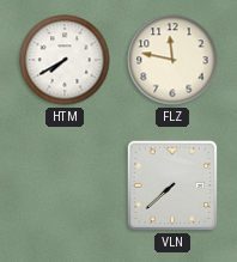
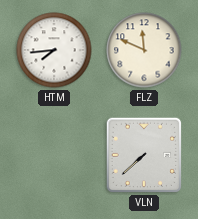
HTM: 7:40 -> 7:44 (54, 50)
FLZ: 11:47 -> 11:49 (144, 50)
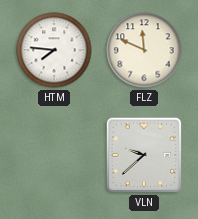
HTM: 7:44 -> 7:46 (54, 50)
VLN: 7:38 -> 9:38 (144, 155)
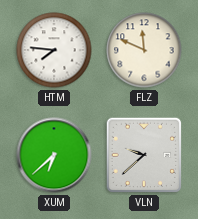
XUM: none -> 6:38 (54, 155)
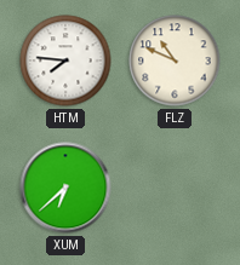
FLZ: 11:49 -> 10:49 (175, 61)
VLN: 9:38 -> none (144, 155)
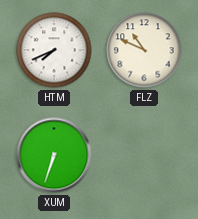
HTM: 7:46 -> 7:41 (54, 50)
XUM: 6:38 -> 6:33 (54, 155)
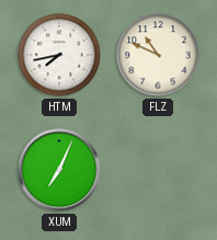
HTM: 7:41 -> 7:43 (59, 55)
XUM: 6:33 -> 7:04 (59, 170)
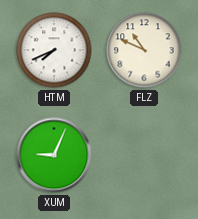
HTM: 7:43 -> 7:41 (54, 50)
XUM: 7:04 -> 9:04 (54, 155)
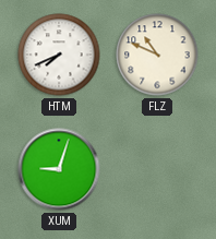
XUM: 9:04 -> 9:03 (59, 169)
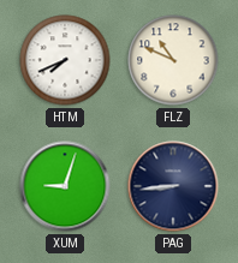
PAG: none -> 8:44 (173, 186)
